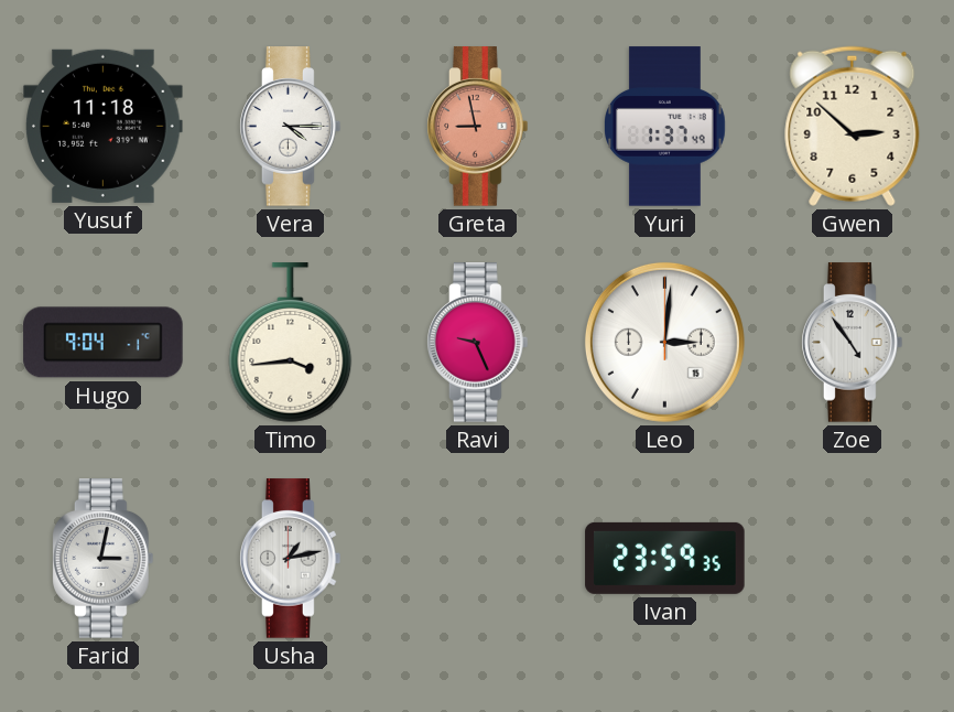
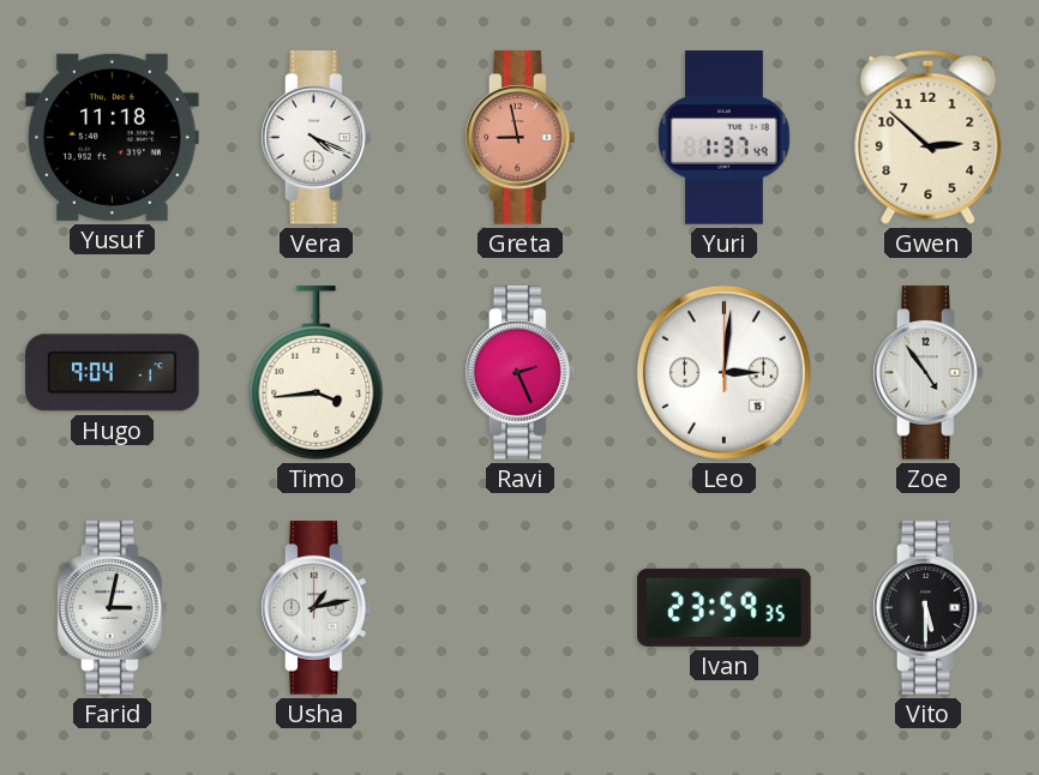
Vera: 4:15 -> 4:19 (317, 138)
Ravi: 9:26 -> 2:26 (521, 373)
Vito: none -> 5:30 (929, 608)
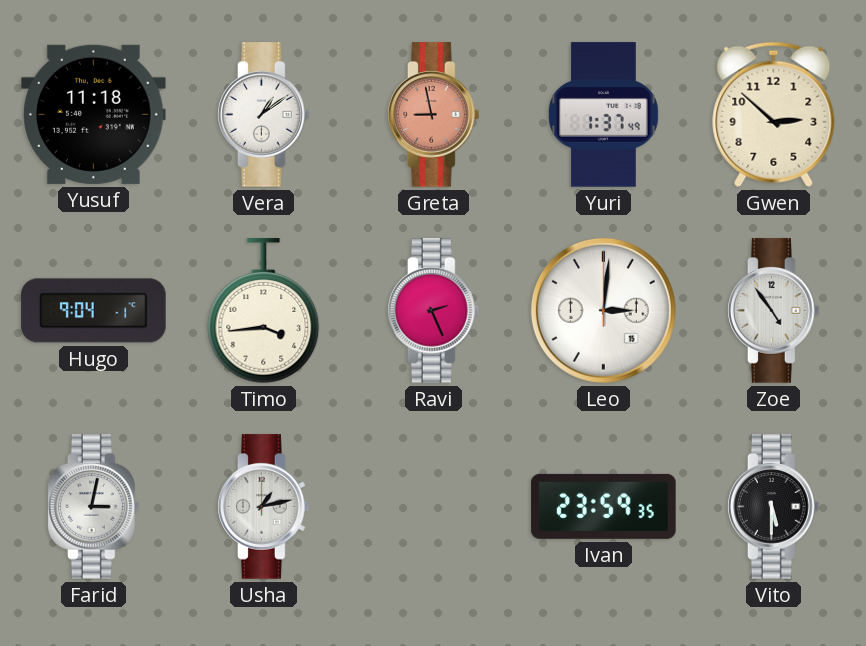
Vera: 4:19 -> 1:09 (264, 115)
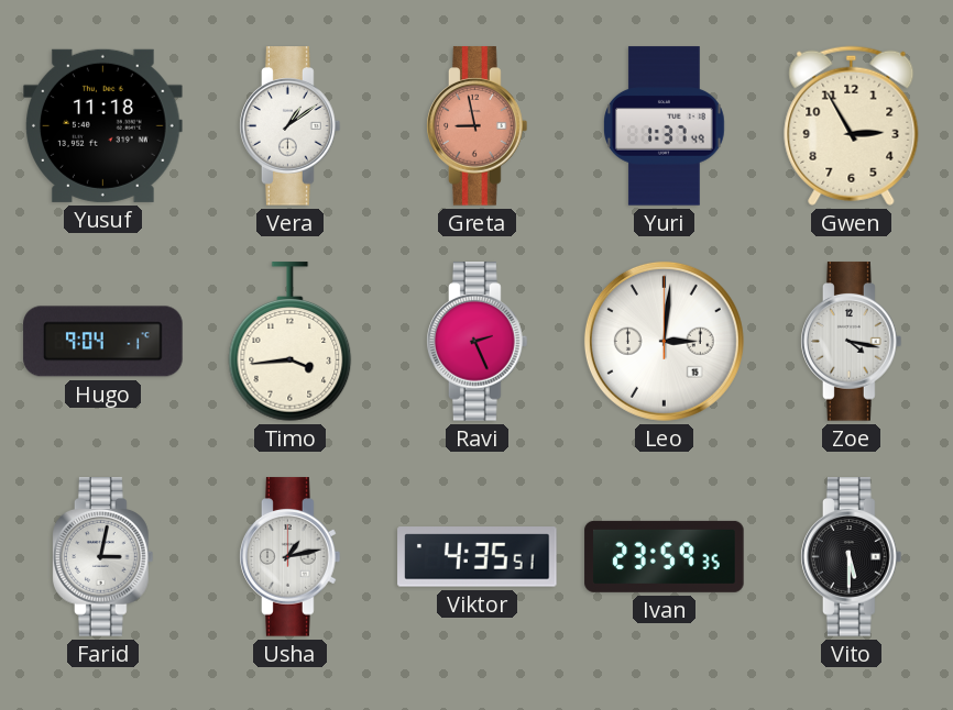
Gwen: 2:52 -> 2:55 (852, 125)
Zoe: 4:54 -> 4:17 (852, 342)
Viktor: none -> 4:35 (478, 557)
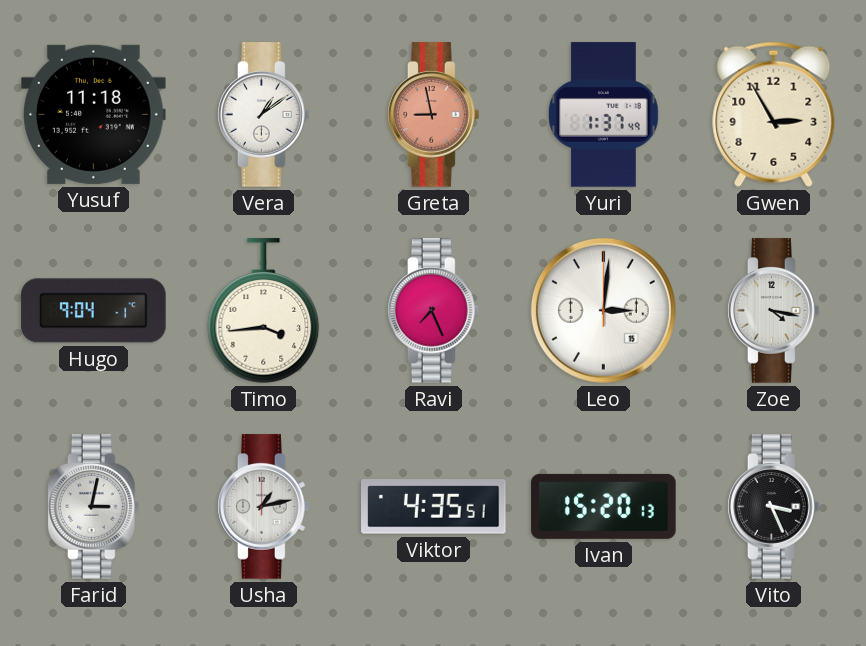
Ravi: 2:26 -> 7:26 (434, 311)
Ivan: 23:59 -> 15:20 (604, 506)
Vito: 5:30 -> 3:26 (774, 507)
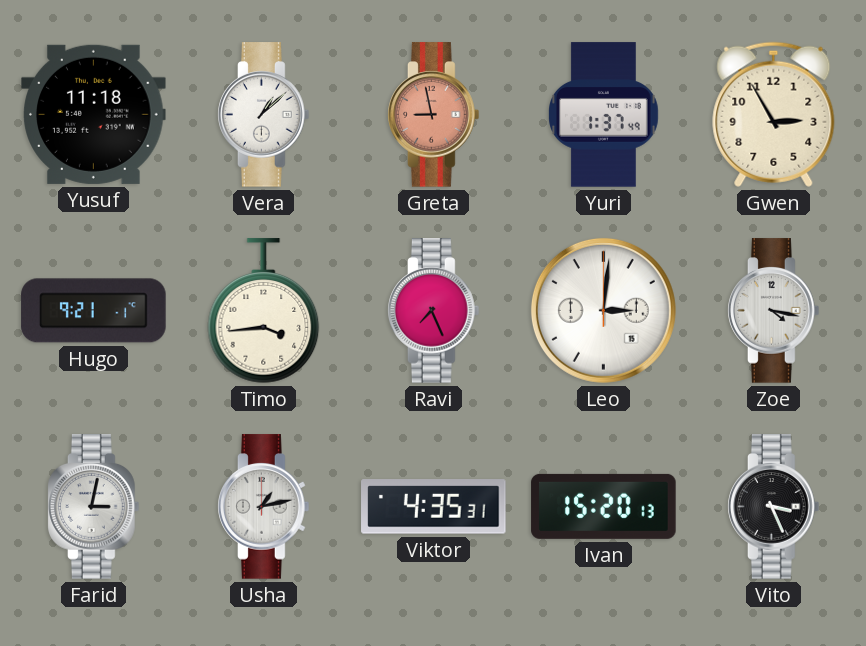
Vera: 1:09 -> 1:08 (264, 115)
Hugo: 9:04 -> 9:21 (94, 311)
Viktor: 4:35:51 -> 4:35:31 (434, 507)
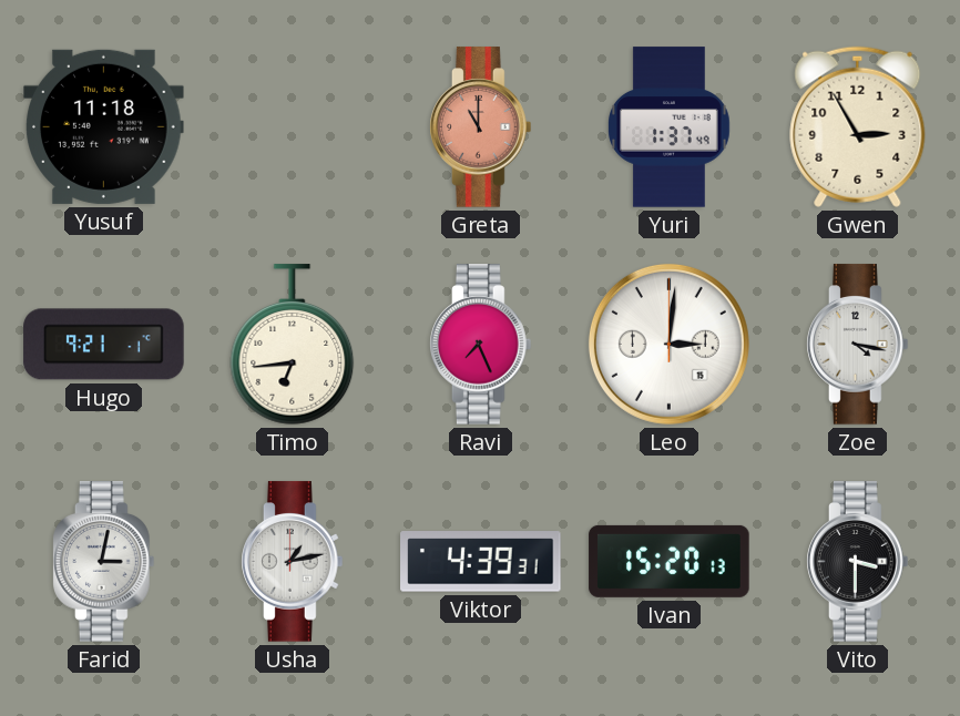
Vera: 1:08 -> none (264, 115)
Greta: 8:58 -> 11:00 (481, 127)
Timo: 3:44 -> 6:44 (293, 345)
Viktor: 4:35 -> 4:39 (481, 562)
Vito: 3:26 -> 3:30 (858, 562)
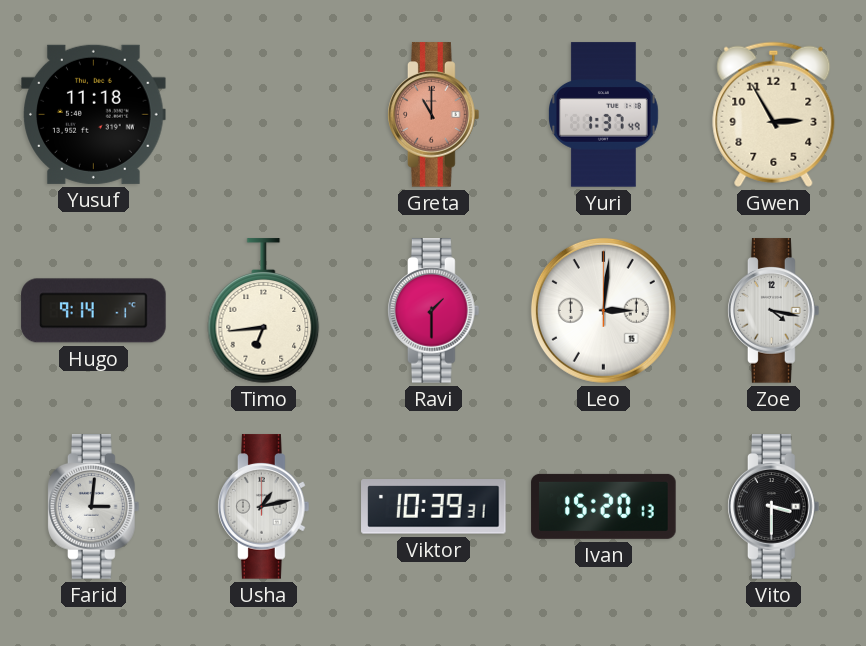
Hugo: 9:21 -> 9:14 (94, 311)
Ravi: 7:26 -> 1:30 (434, 311)
Farid: 3:02 -> 3:01 (94, 507)
Viktor: 4:39 -> 10:39 (434, 507)
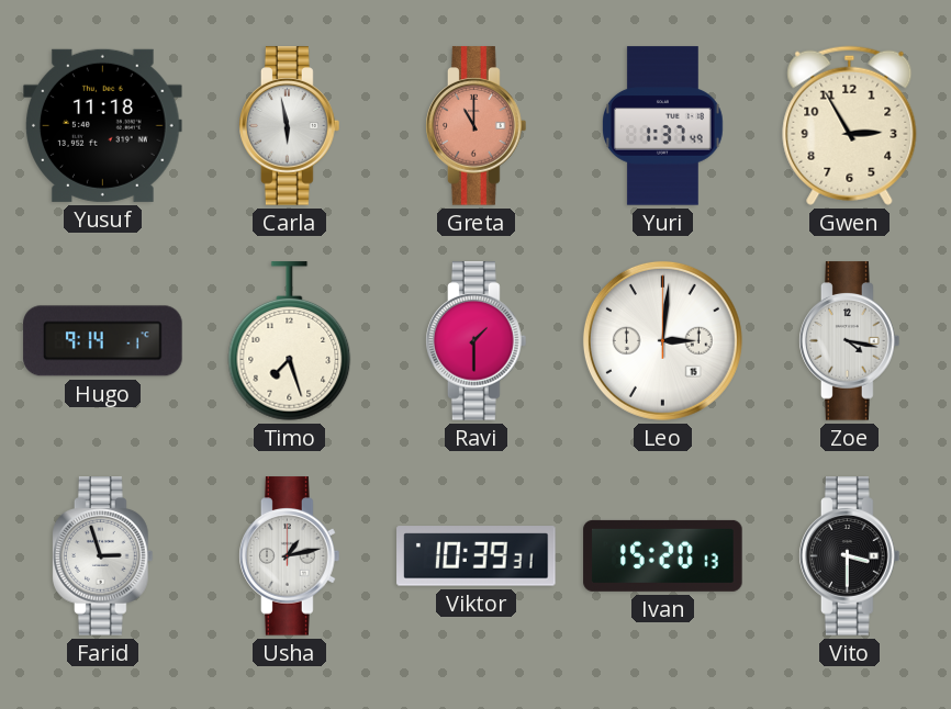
Carla: none -> 5:58 (290, 126)
Timo: 6:44 -> 7:27 (290, 341)
Farid: 3:01 -> 2:57 (103, 556)
